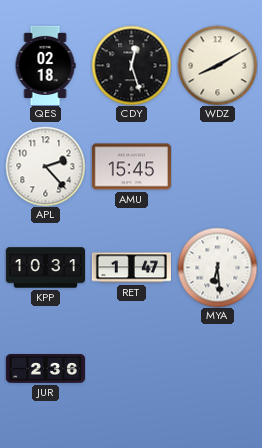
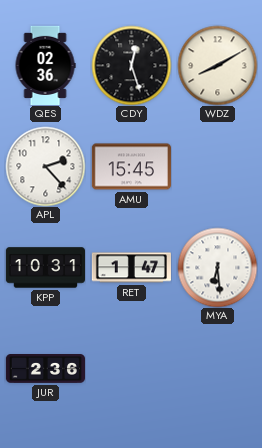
QES: 02:18 -> 02:36 (45, 65)
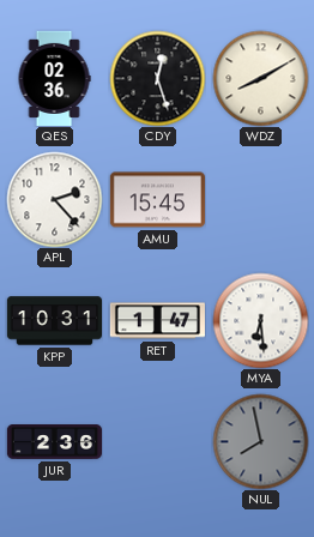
NUL: none -> 7:58 (260, 441)
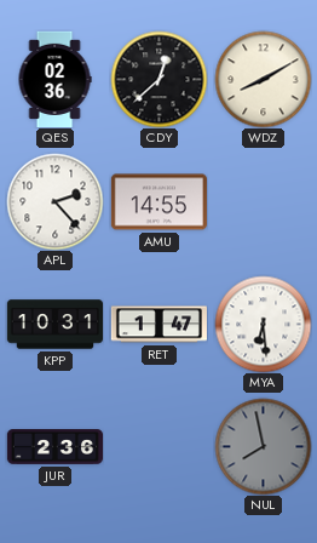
CDY: 12:27 -> 12:38 (158, 79)
AMU: 15:45 -> 14:55 (158, 202)
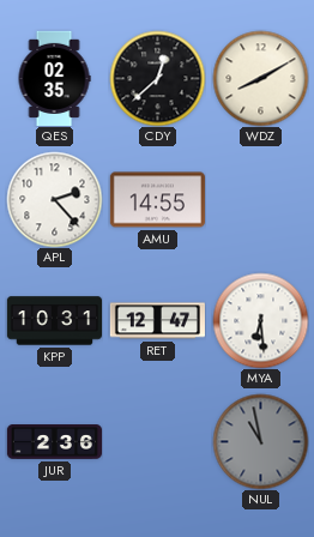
QES: 02:36 -> 02:35 (54, 78)
RET: 1:47 -> 12:47 (157, 321)
NUL: 7:58 -> 10:58 (260, 441)
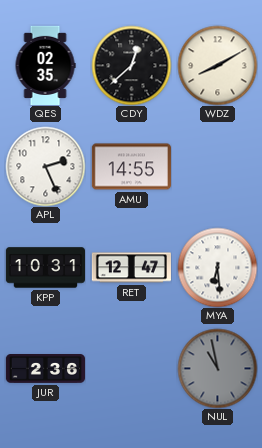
APL: 2:23 -> 2:26 (45, 166)
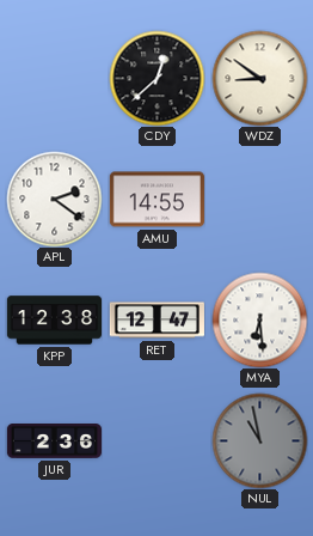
QES: 02:35 -> none (45, 65)
WDZ: 8:10 -> 8:51 (259, 78)
APL: 2:26 -> 2:21 (54, 199)
KPP: 10:31 -> 12:38 (54, 321)
